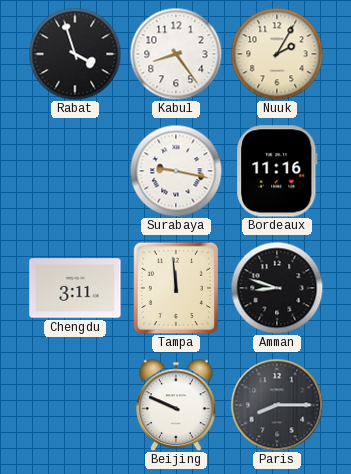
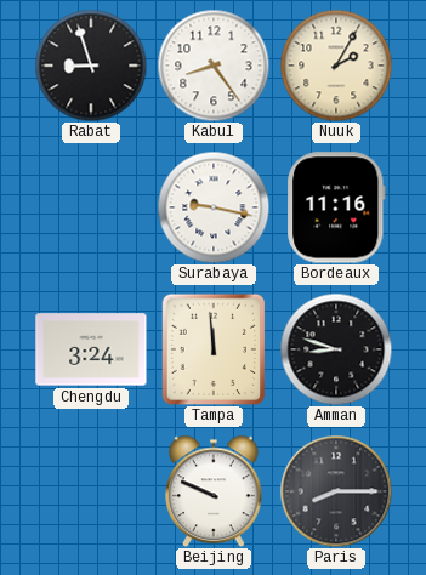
Rabat: 3:57 -> 8:57 (91, 66)
Chengdu: 3:11 -> 3:24 (91, 349)
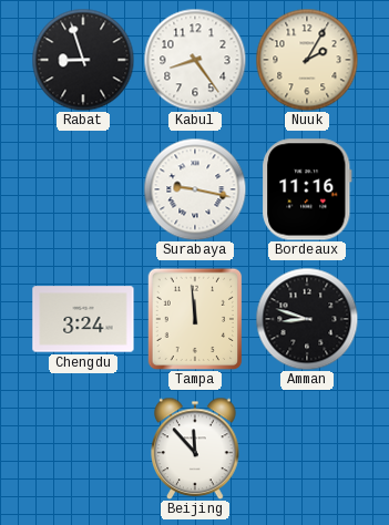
Beijing: 9:49 -> 11:53 (195, 449)
Paris: 8:15 -> none (336, 491)
